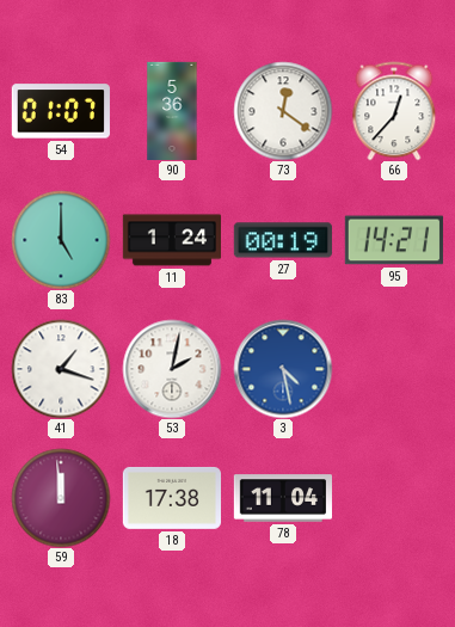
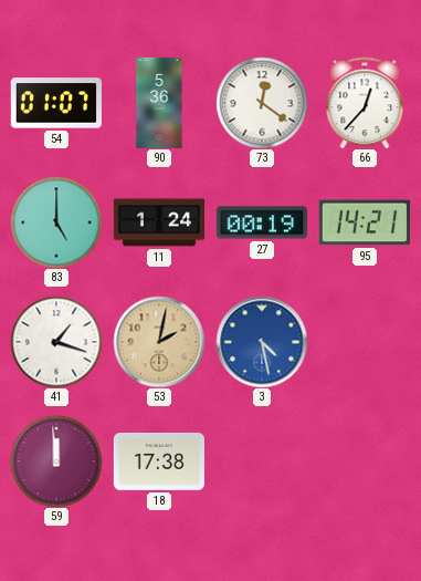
53 dial: white -> champagne (159, 342)
78: 11:04 -> none (282, 498)
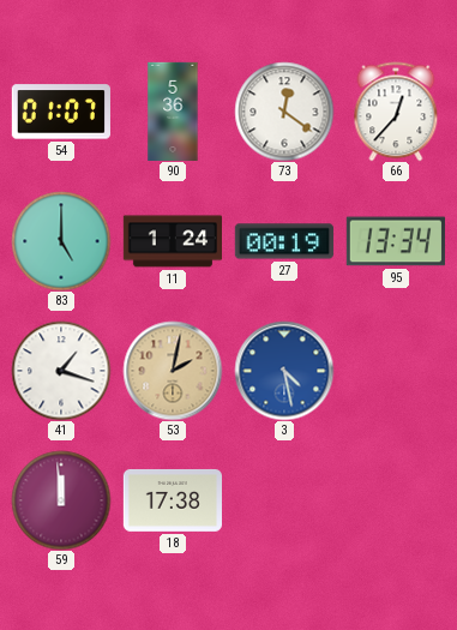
95: 14:21 -> 13:34 (396, 241)
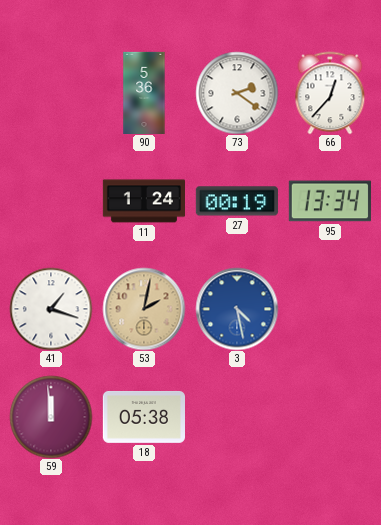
54: 01:07 -> none (61, 112)
73: 12:21 -> 2:21 (237, 93)
83: 5:00 -> none (61, 241)
18: 17:38 -> 05:38 (143, 417)
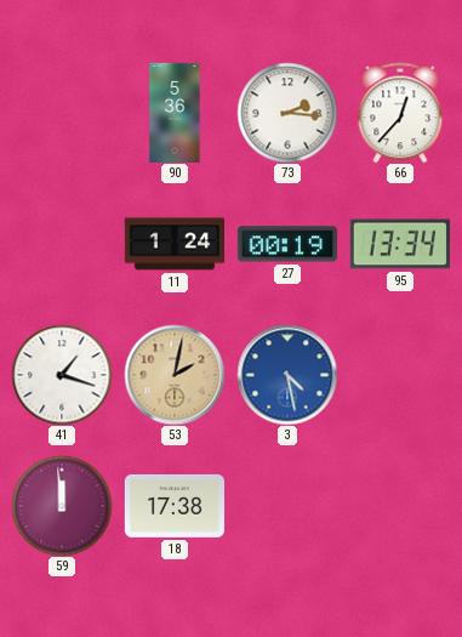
73: 2:21 -> 2:16 (287, 113)
18: 05:38 -> 17:38 (173, 506)
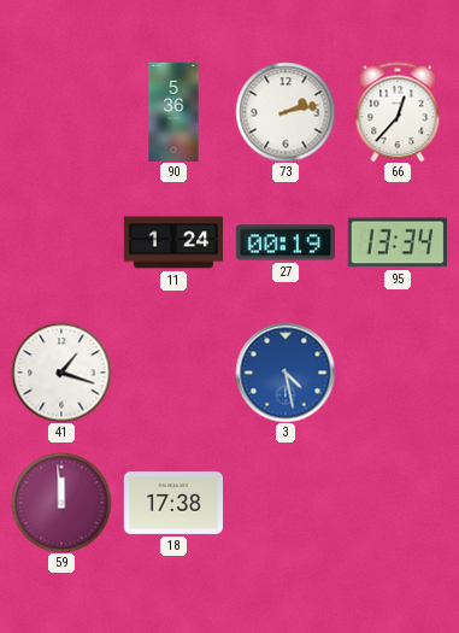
73: 2:16 -> 2:13 (286, 112)
53: 2:02 -> none (175, 375)
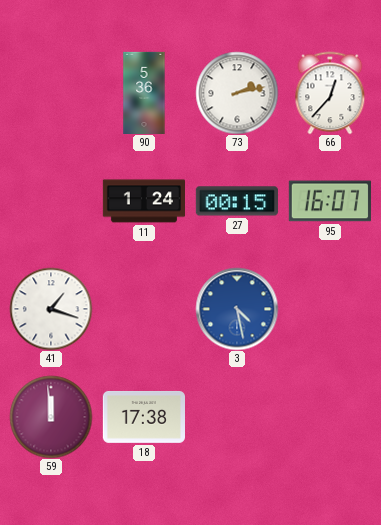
27: 00:19 -> 00:15 (237, 201)
95: 13:34 -> 16:07 (330, 201)
